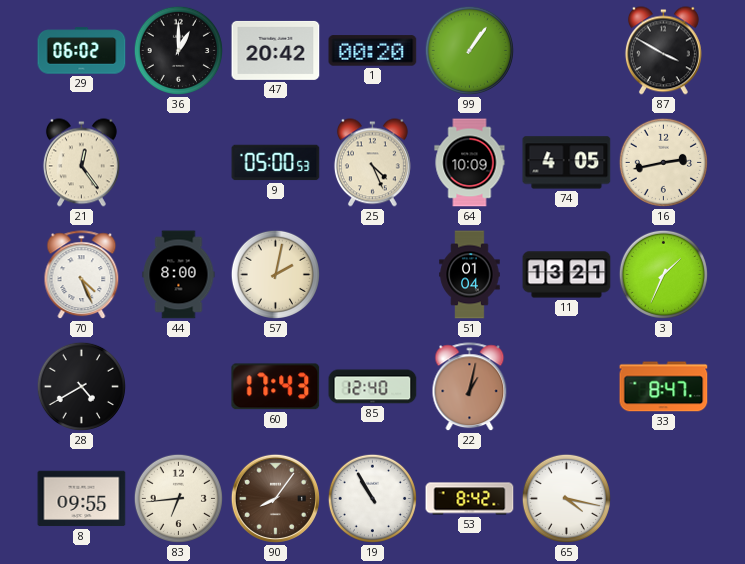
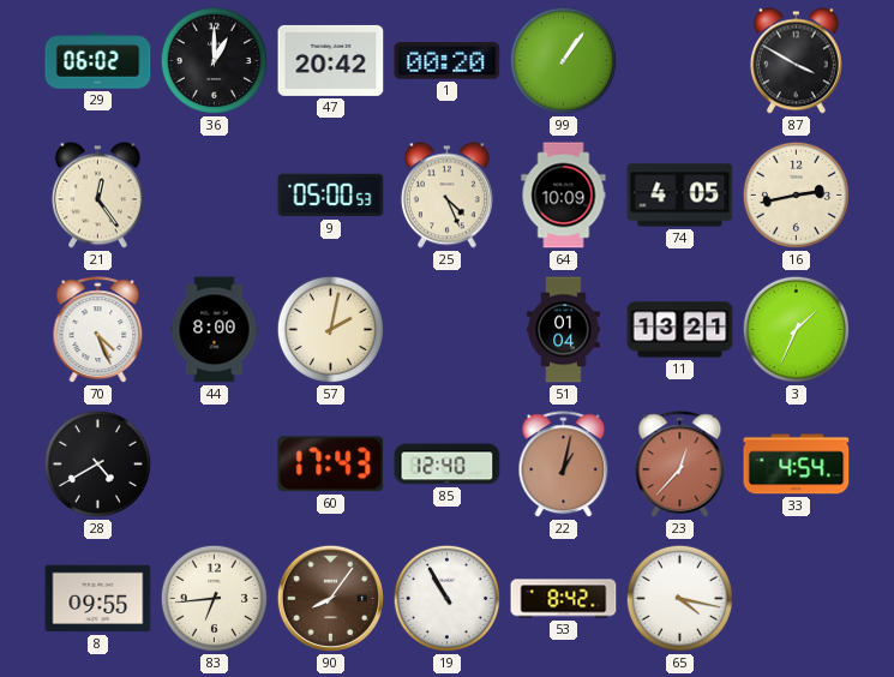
23: none -> 12:37 (680, 465)
33: 8:47 -> 4:54 (797, 465)
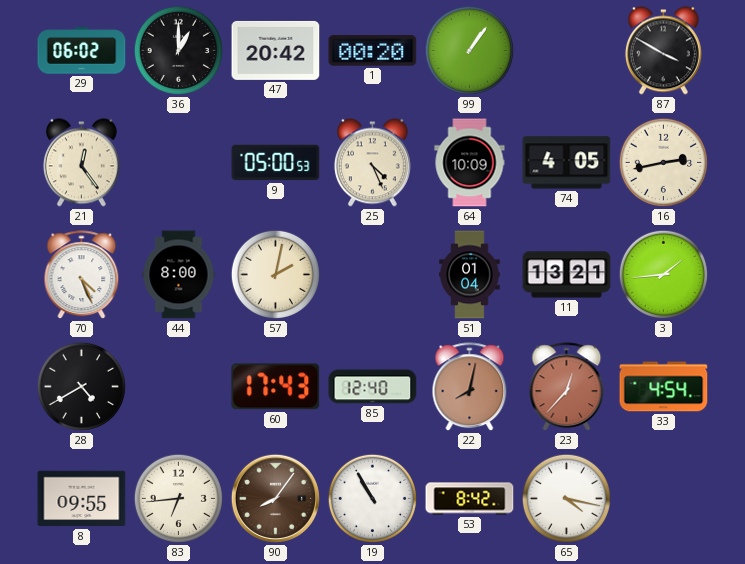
3: 1:34 -> 1:44 (663, 274)
22: 1:02 -> 8:02 (470, 387)
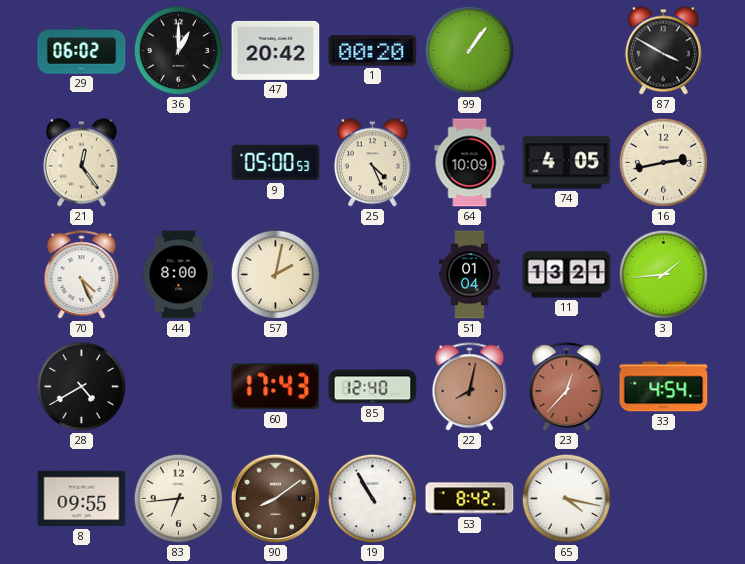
90: 8:06 -> 8:09 (275, 498)
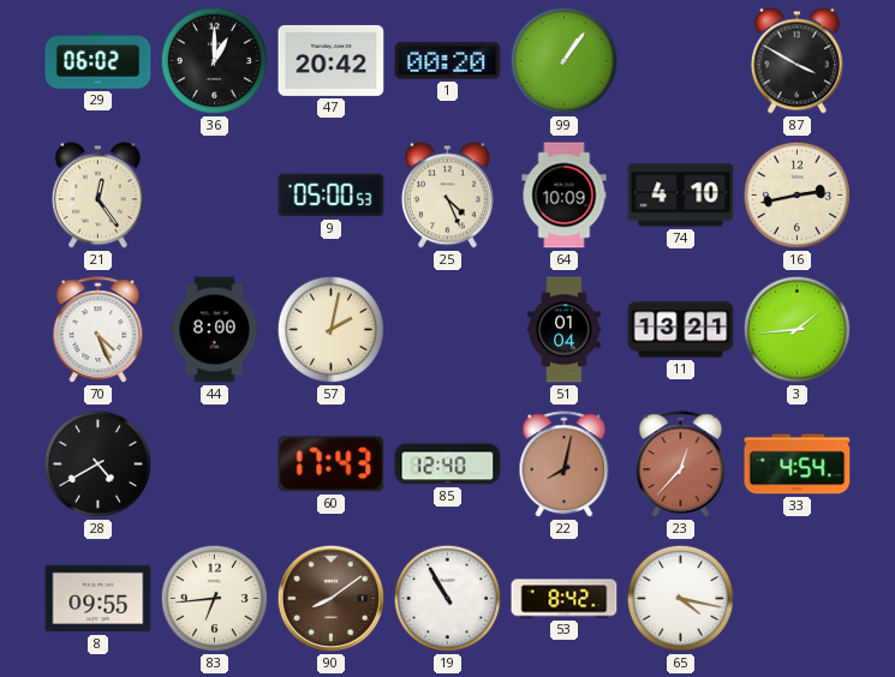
74: 4:05 -> 4:10 (681, 196)
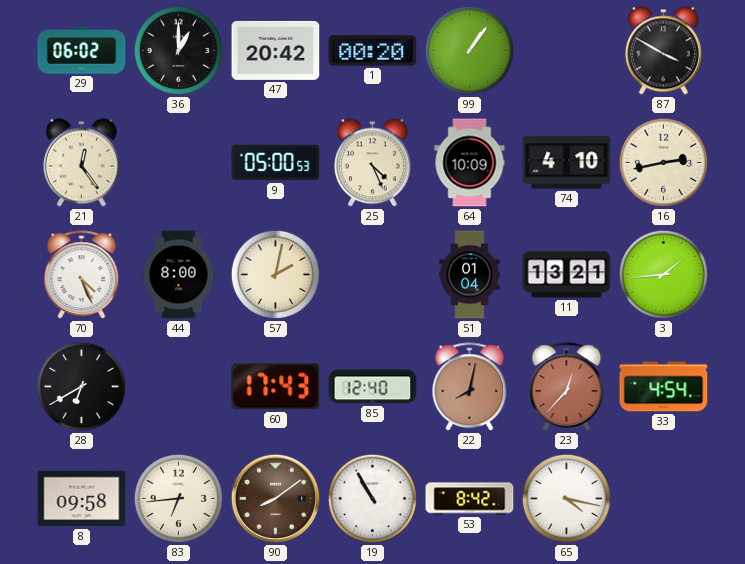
28: 4:40 -> 6:40 (81, 386)
8: 09:55 -> 09:58 (82, 499)
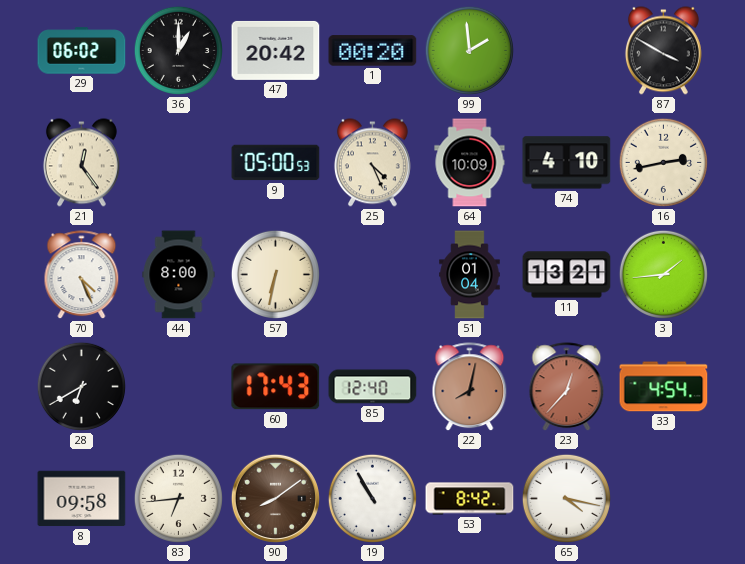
99: 1:06 -> 1:59 (469, 50)
57: 2:02 -> 6:32 (275, 274)
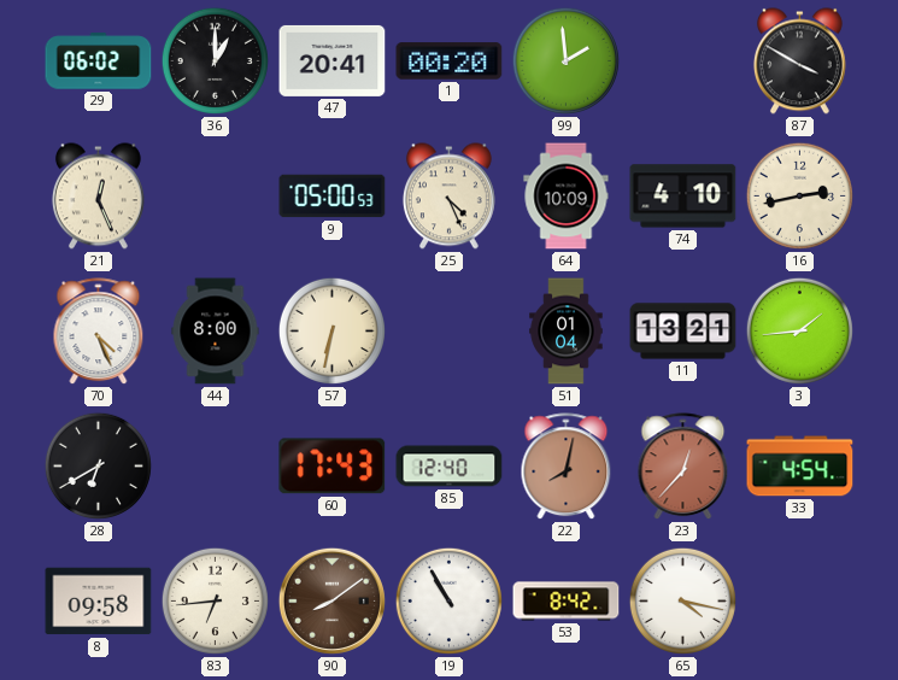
47: 20:42 -> 20:41 (333, 60)
21: 12:24 -> 12:26 (98, 197)
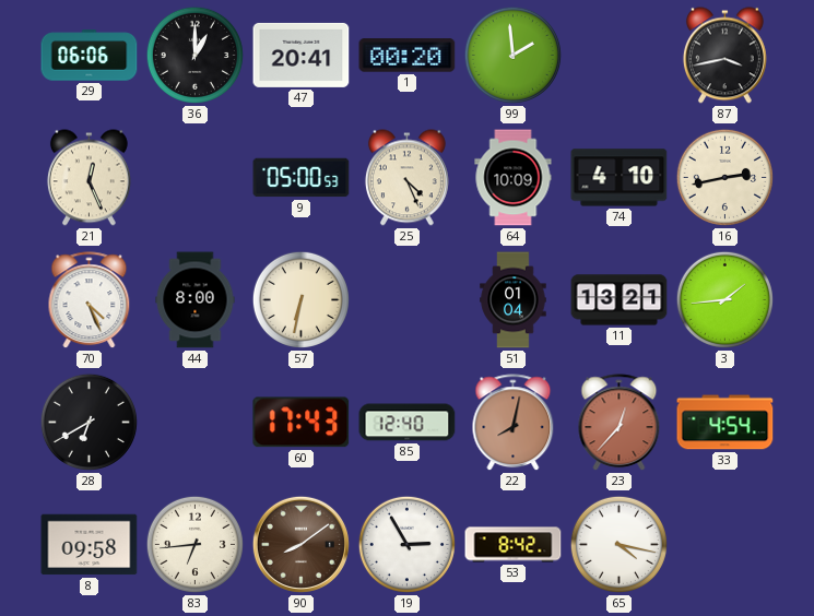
29: 06:02 -> 06:06 (90, 56)
87: 3:50 -> 3:43 (724, 56)
19: 10:55 -> 2:55 (406, 544)
